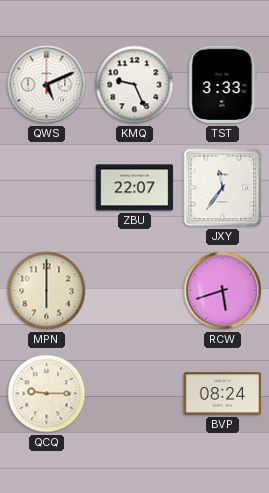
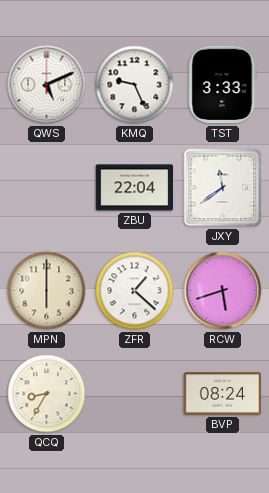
ZBU: 22:07 -> 22:04 (135, 188)
JXY: 11:36 -> 11:39 (223, 188)
ZFR: none -> 1:22 (135, 291)
QCQ: 9:15 -> 8:35 (47, 394)
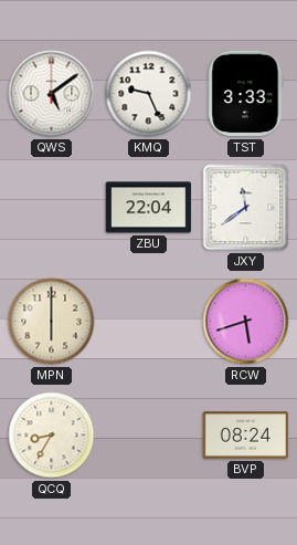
QWS: 5:11 -> 5:09 (52, 94)
ZFR: 1:22 -> none (135, 291)
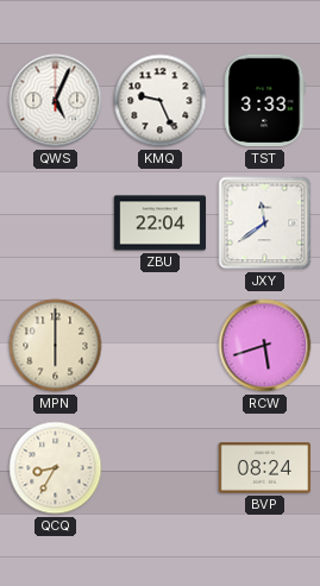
QWS: 5:09 -> 5:04 (56, 101)
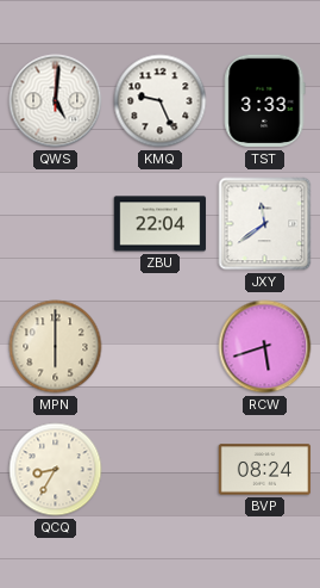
QWS: 5:04 -> 5:01 (56, 101)
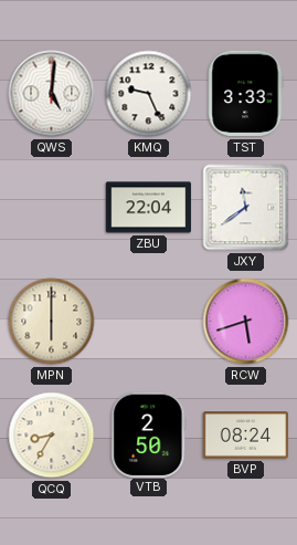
VTB: none -> 2:50 (149, 434)
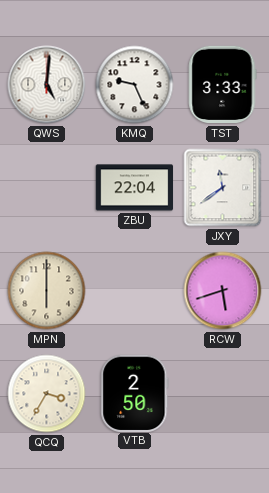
QCQ: 8:35 -> 3:35 (47, 394)
BVP: 08:24 -> none (246, 436)
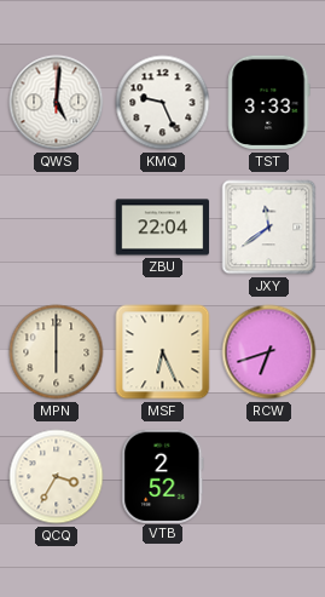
MSF: none -> 6:26 (163, 352)
RCW: 5:42 -> 6:42 (269, 352)
VTB: 2:50 -> 2:52 (163, 476)
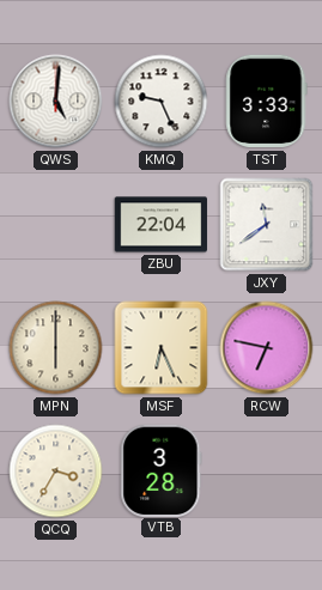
RCW: 6:42 -> 6:47 (267, 348)
VTB: 2:52 -> 3:28 (162, 470)
